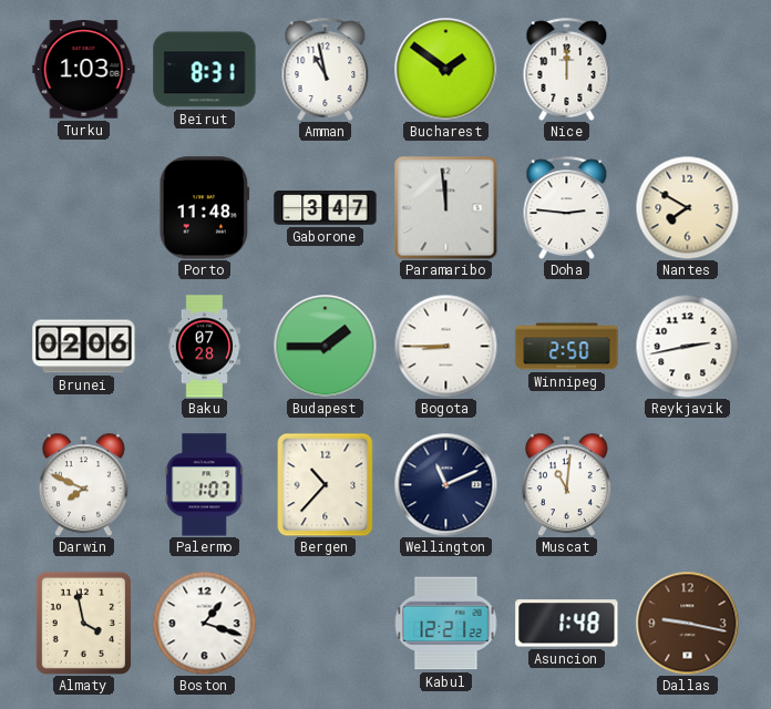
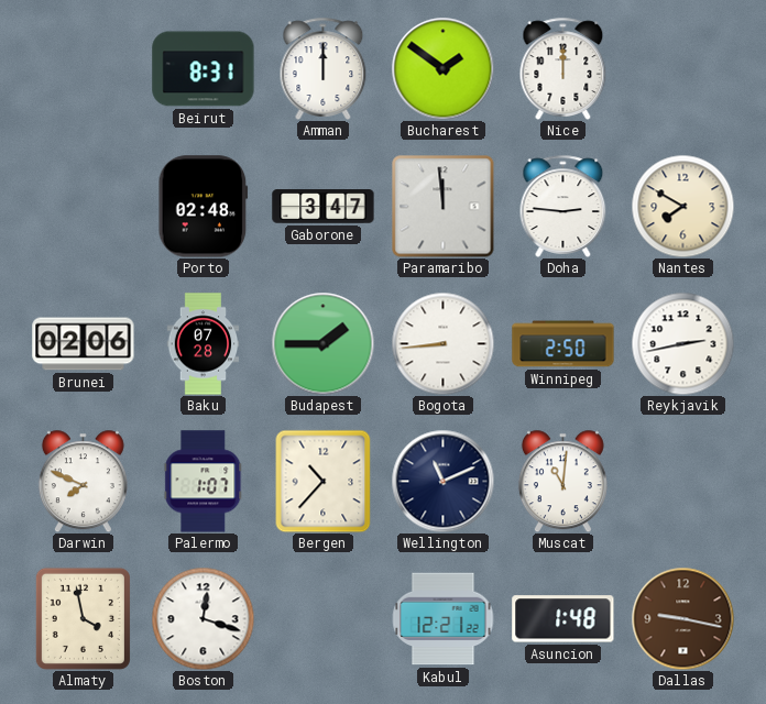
Turku: 1:03 -> none (84, 70)
Amman: 10:58 -> 12:00 (324, 68)
Porto: 11:48 -> 02:48 (204, 207)
Bogota: 8:45 -> 8:44 (442, 343)
Boston: 1:18 -> 12:18 (203, 618)
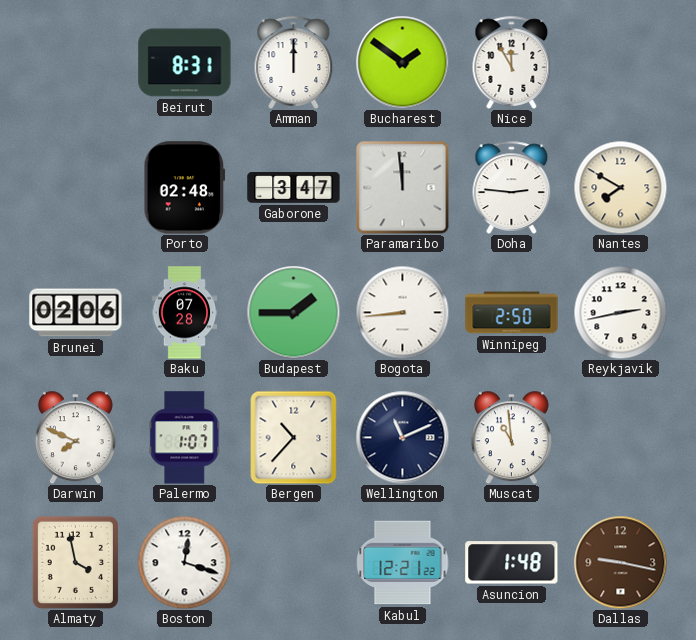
Nice: 12:00 -> 11:55 (512, 62)
Muscat: 11:01 -> 10:59 (511, 437)
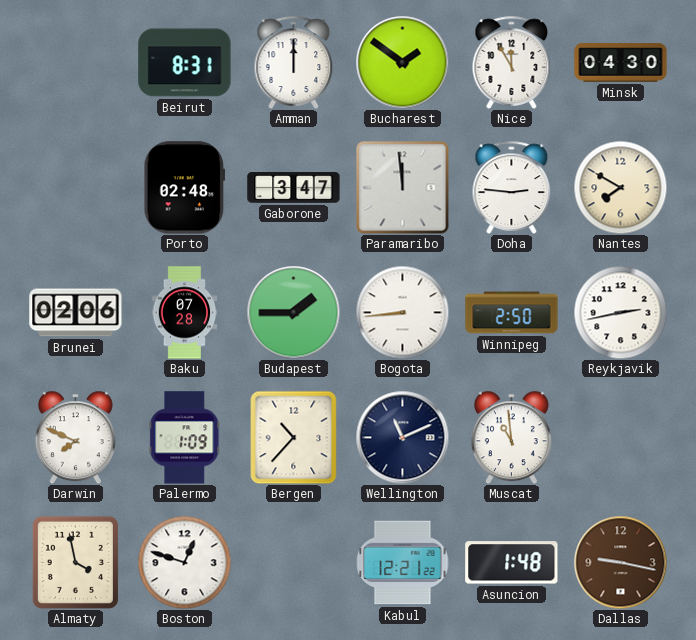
Minsk: none -> 04:30 (621, 63)
Palermo: 1:07 -> 1:09 (185, 438)
Boston: 12:18 -> 12:48 (184, 562)
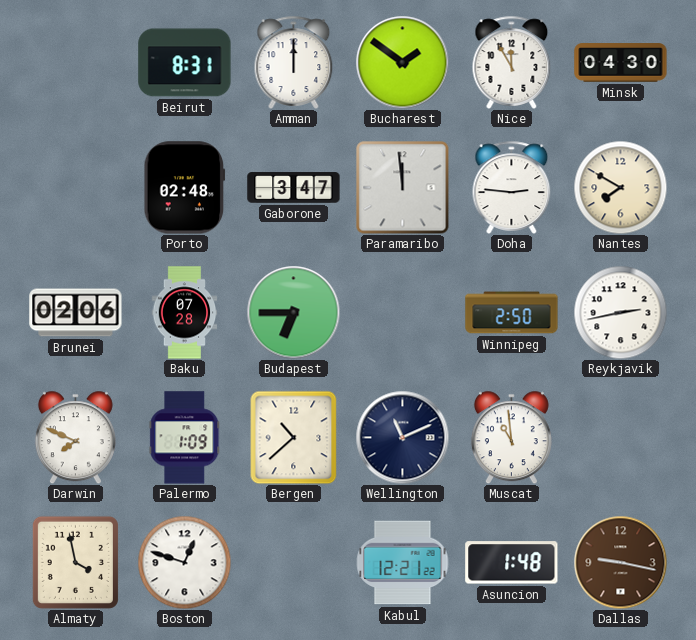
Budapest: 1:45 -> 6:45 (293, 312)
Bogota: 8:44 -> none (402, 312)
Bergen: 10:37 -> 10:38 (294, 437)
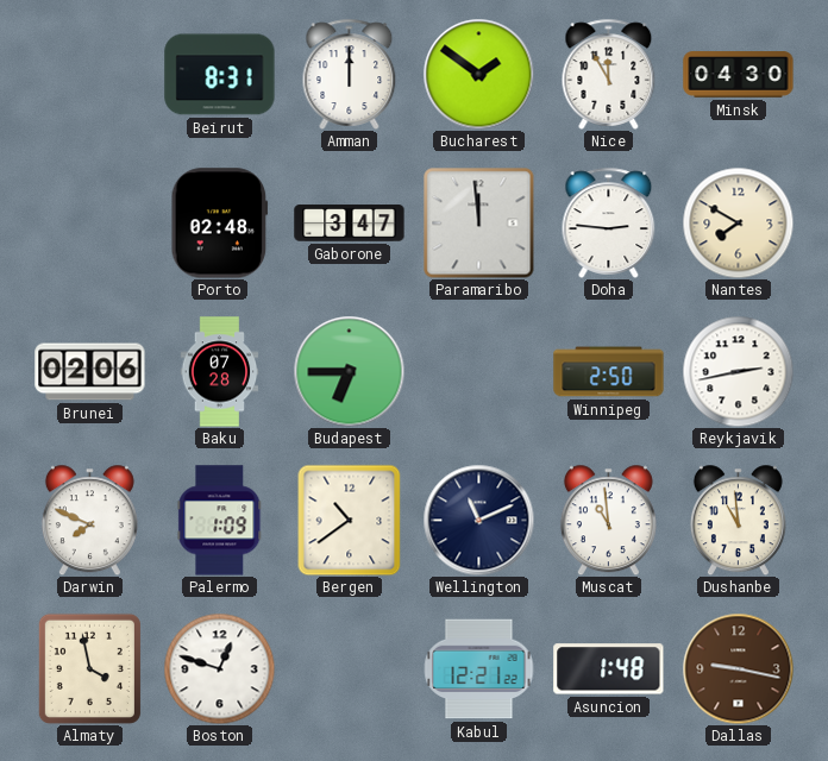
Bergen: 10:38 -> 10:39 (350, 520)
Dushanbe: none -> 10:59 (738, 520)
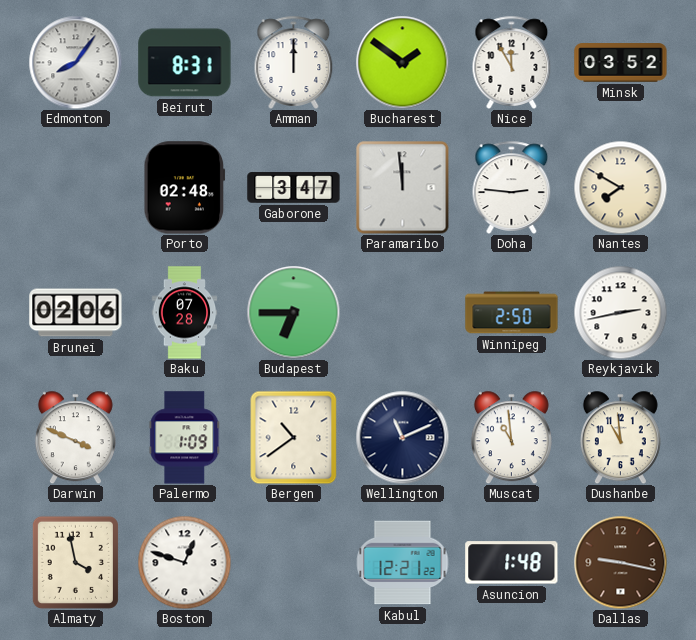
Edmonton: none -> 8:06 (75, 62)
Minsk: 04:30 -> 03:52 (621, 63)
Darwin: 7:49 -> 3:49 (75, 437)
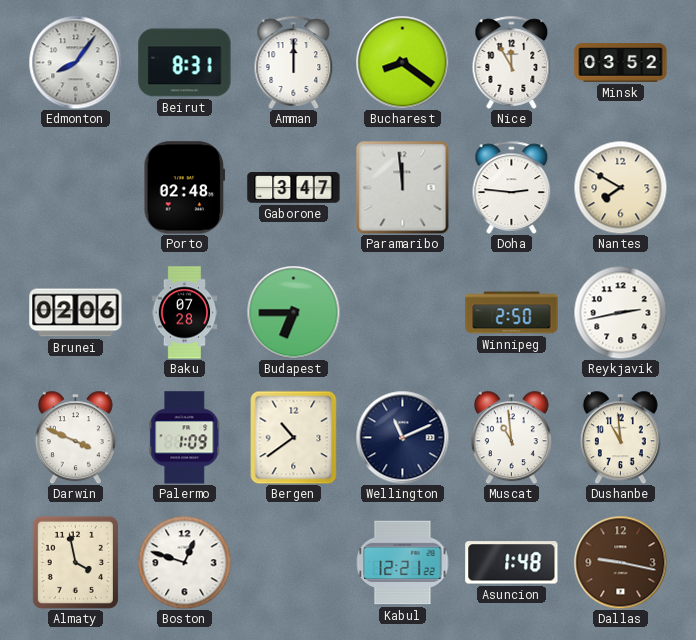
Bucharest: 1:51 -> 8:21 (402, 62)
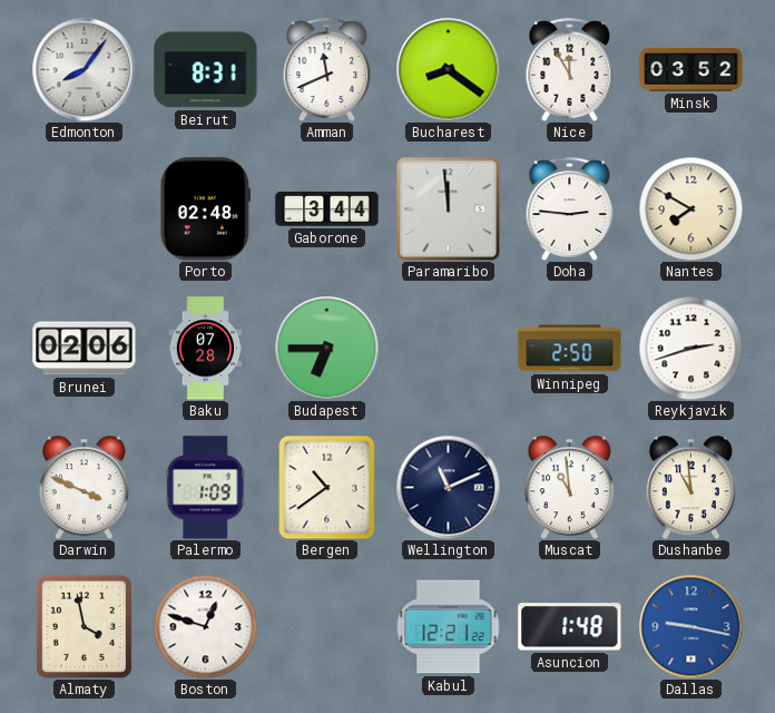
Amman: 12:00 -> 11:41 (327, 69)
Gaborone: 3:47 -> 3:44 (327, 209)
Reykjavik: 2:43 -> 2:42 (690, 348)
Dallas dial: brown -> blue (690, 626)
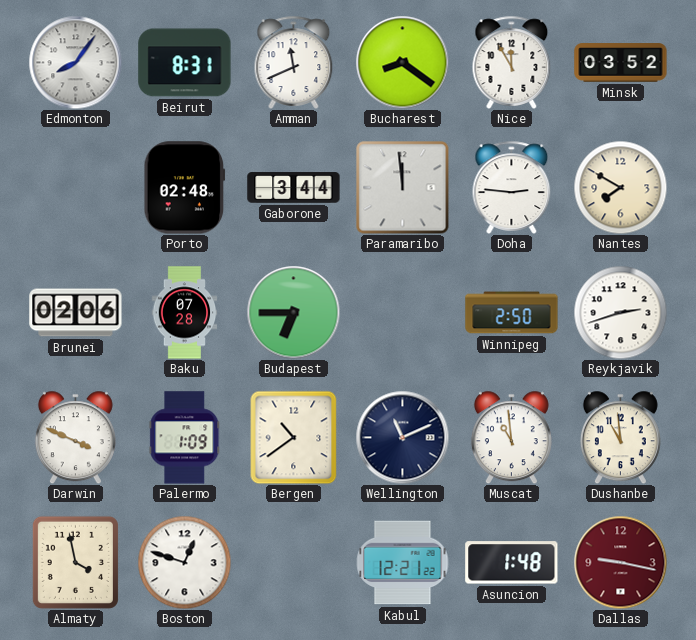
Dallas dial: blue -> burgundy (620, 562)
